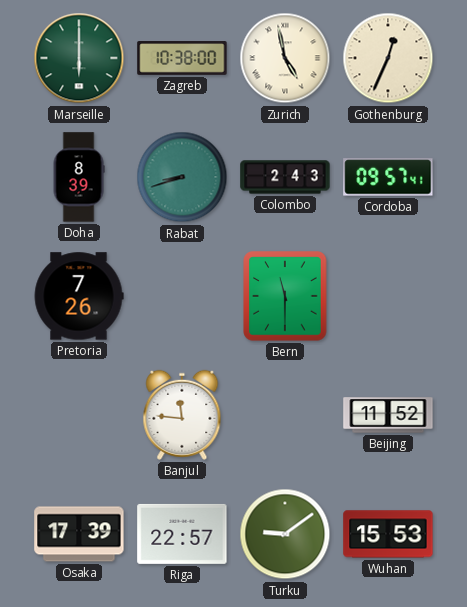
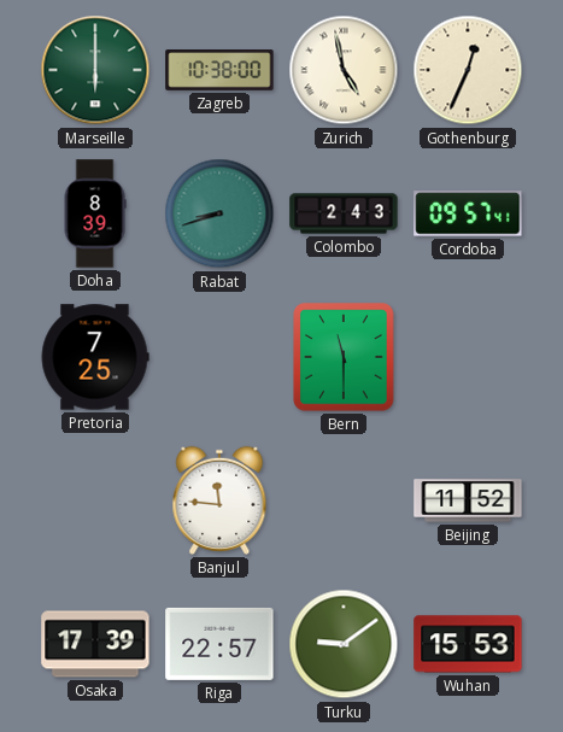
Pretoria: 7:26 -> 7:25 (95, 357)
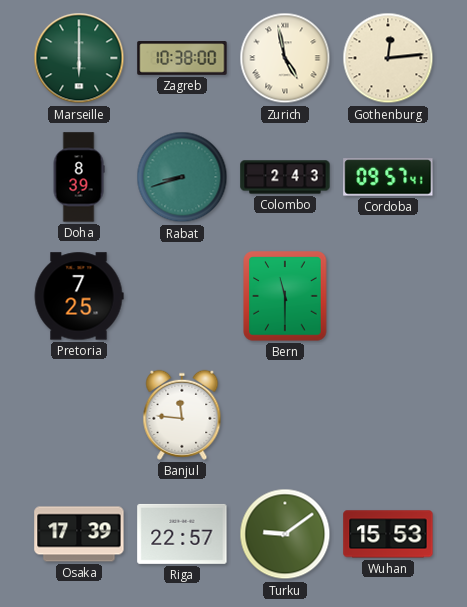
Gothenburg: 12:34 -> 12:14 (388, 58)
Beijing: 11:52 -> none (468, 500)
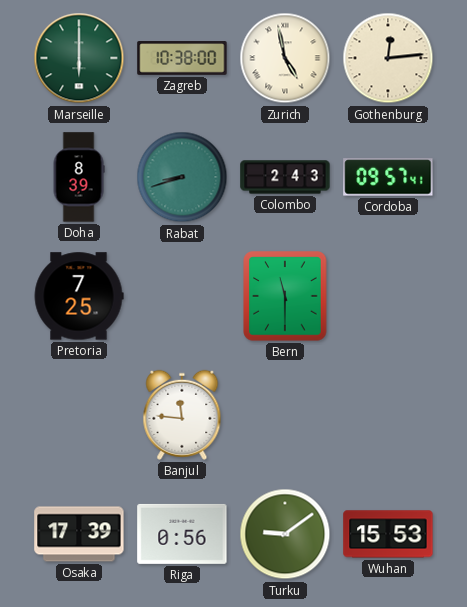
Riga: 22:57 -> 0:56 (182, 534)
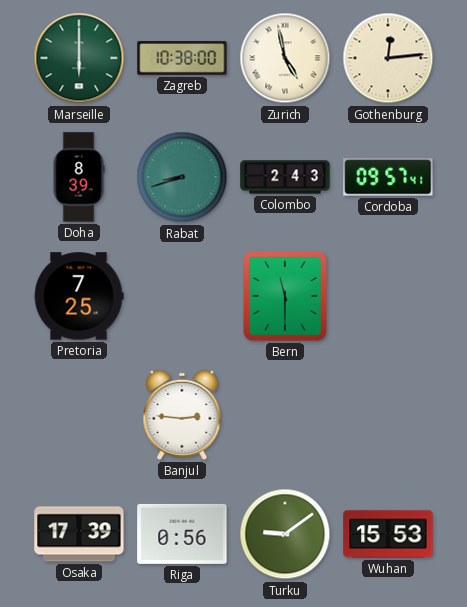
Banjul: 11:46 -> 2:46 (182, 415)
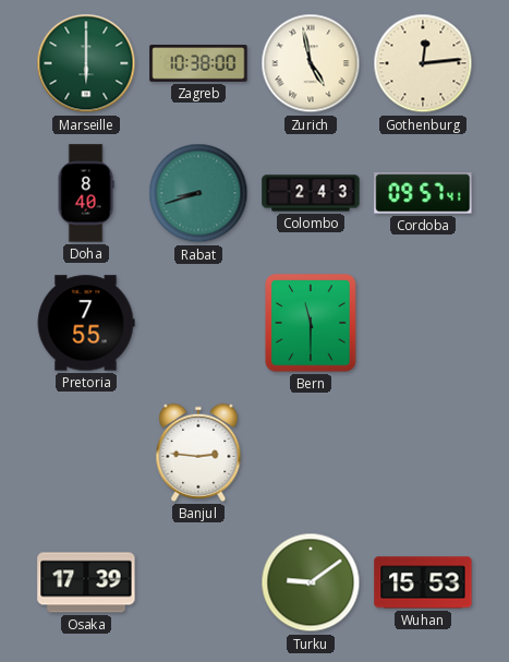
Doha: 8:39 -> 8:40 (86, 193)
Pretoria: 7:25 -> 7:55 (86, 323)
Riga: 0:56 -> none (182, 534)
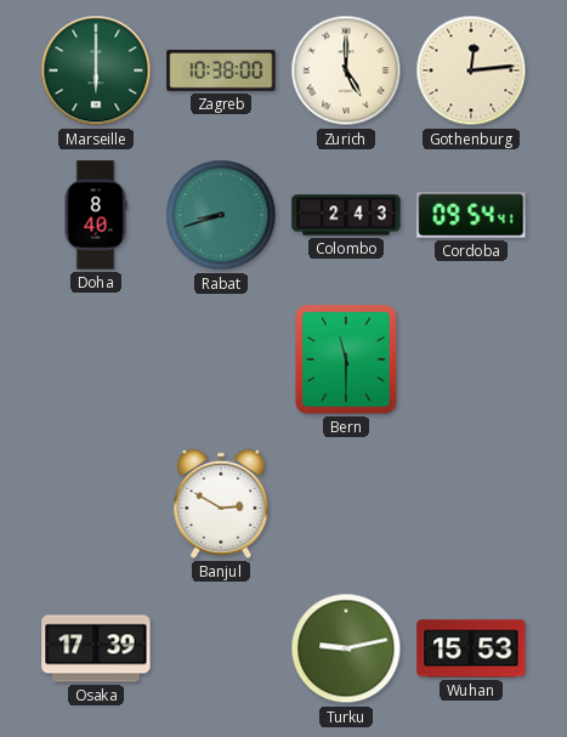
Zurich: 4:58 -> 5:00 (346, 70)
Cordoba: 09:57 -> 09:54 (471, 215)
Pretoria: 7:55 -> none (86, 323)
Banjul: 2:46 -> 2:50 (221, 504)
Turku: 9:09 -> 9:13 (346, 648)
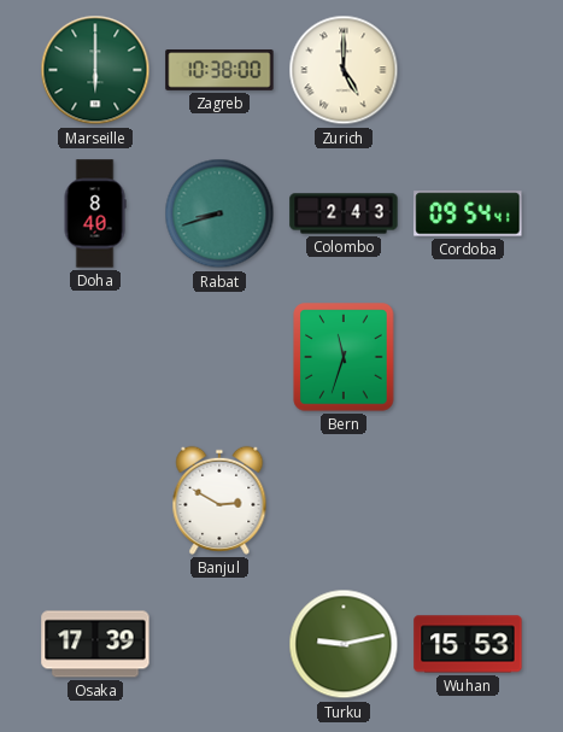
Gothenburg: 12:14 -> none (471, 70)
Bern: 11:30 -> 11:33 (344, 357)
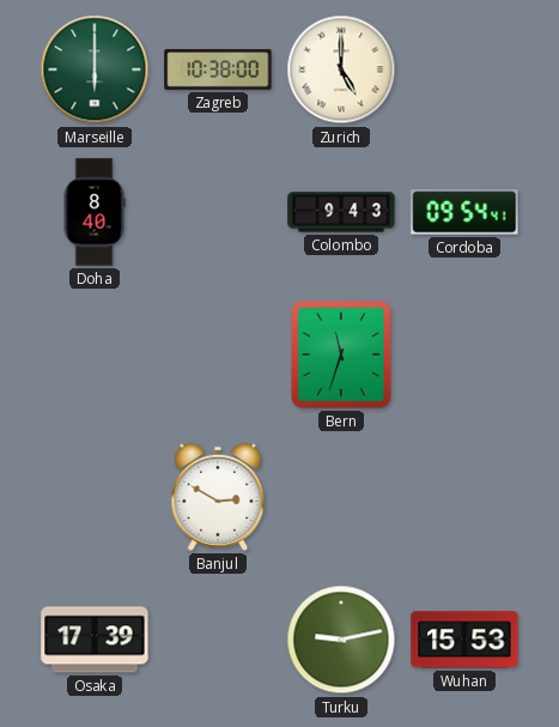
Rabat: 8:42 -> none (219, 213)
Colombo: 2:43 -> 9:43 (341, 212)
